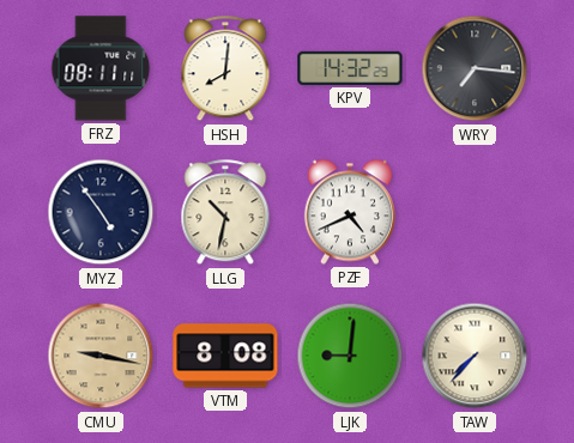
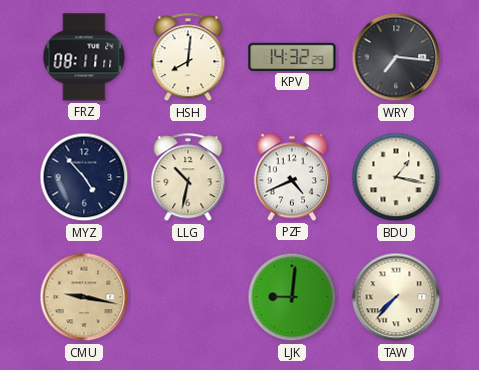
MYZ: 4:54 -> 4:53 (84, 177)
BDU: none -> 1:17 (396, 177)
VTM: 8:08 -> none (225, 356)
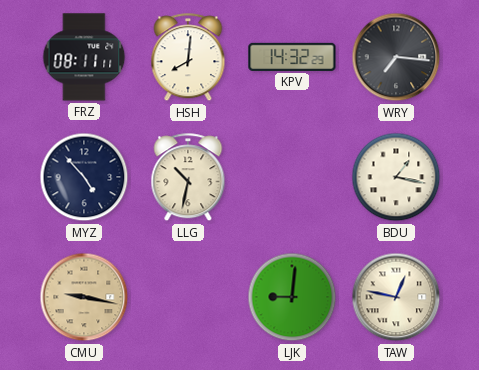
PZF: 4:41 -> none (292, 177)
TAW: 7:37 -> 12:47 (396, 297)
